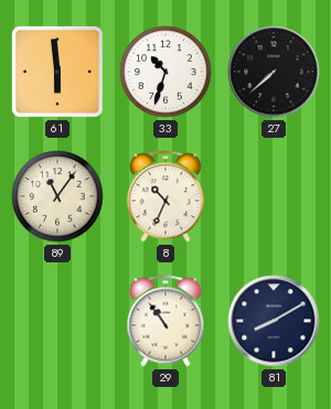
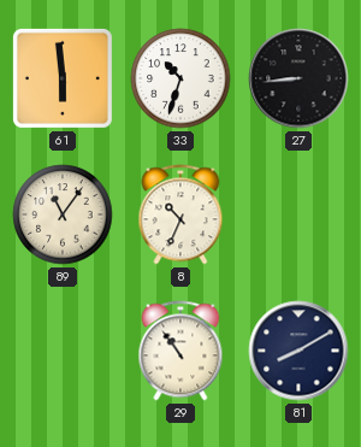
27: 7:38 -> 8:44 (298, 78)
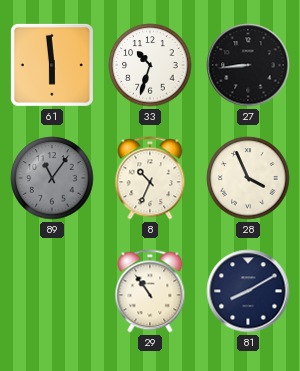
89 dial: cream -> grey (52, 178)
28: none -> 3:56 (248, 178)
